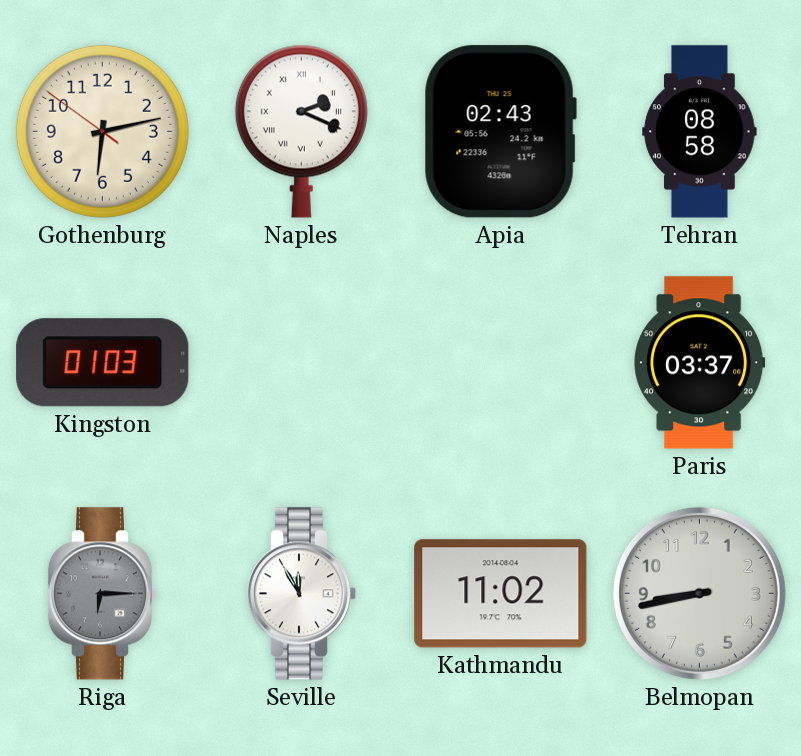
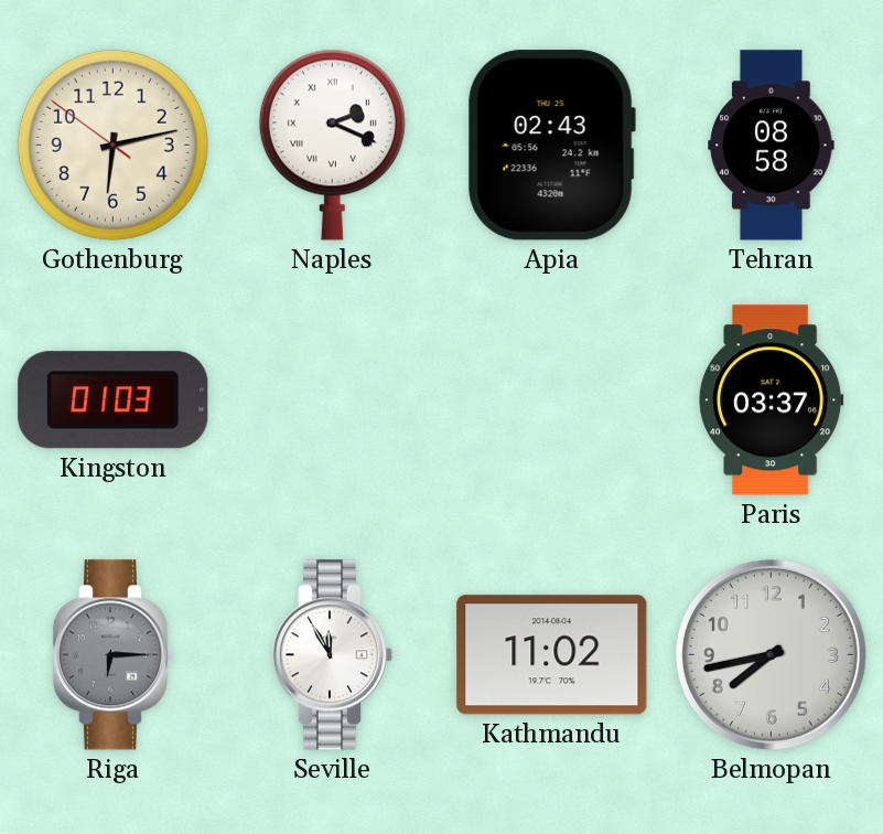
Belmopan: 8:43 -> 7:43 (771, 654)
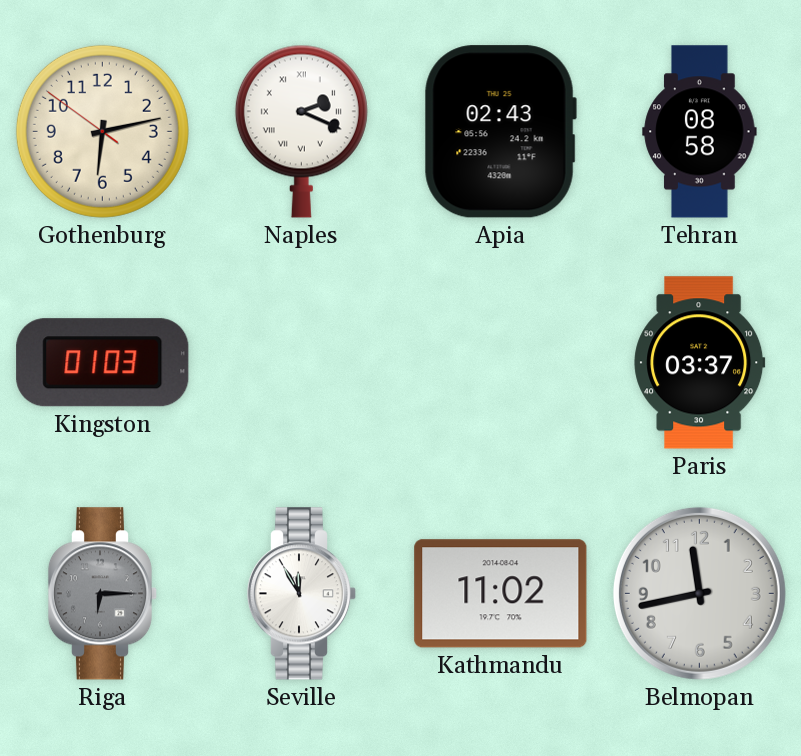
Belmopan: 7:43 -> 11:43 (699, 593)
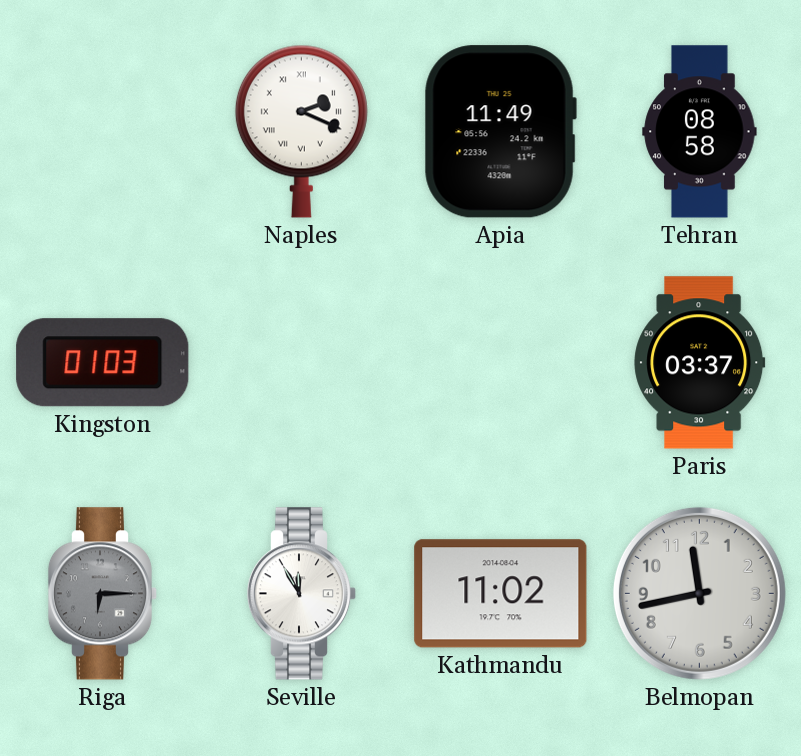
Gothenburg: 6:12 -> none (102, 131)
Apia: 02:43 -> 11:49 (500, 132)
